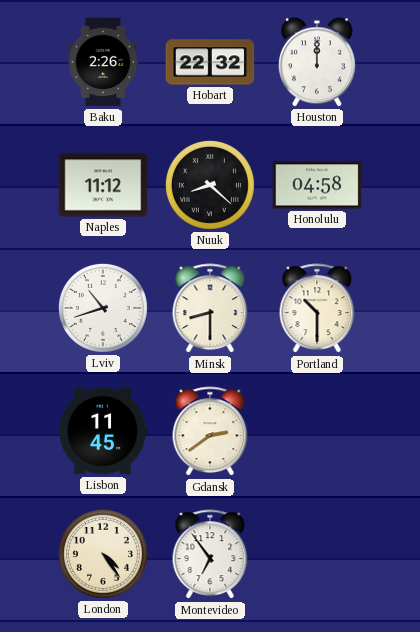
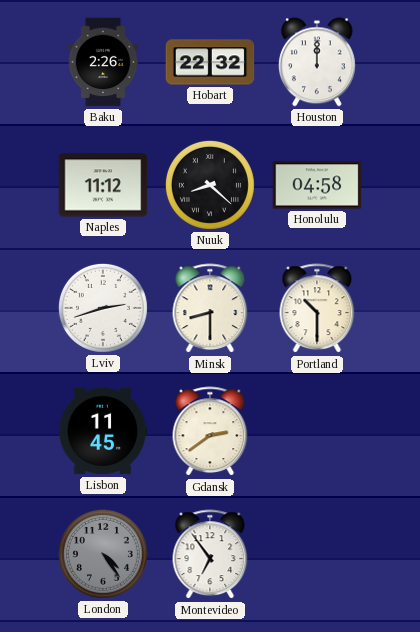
Lviv: 10:42 -> 2:42 (103, 308)
London dial: cream -> grey (103, 554)
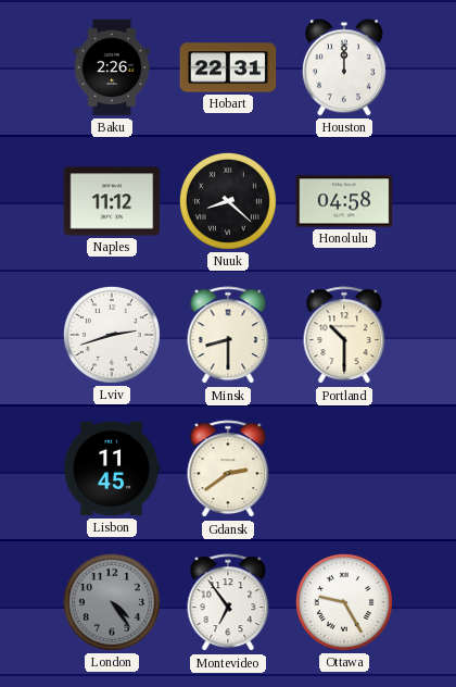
Hobart: 22:32 -> 22:31 (228, 67)
Ottawa: none -> 9:25 (344, 602)
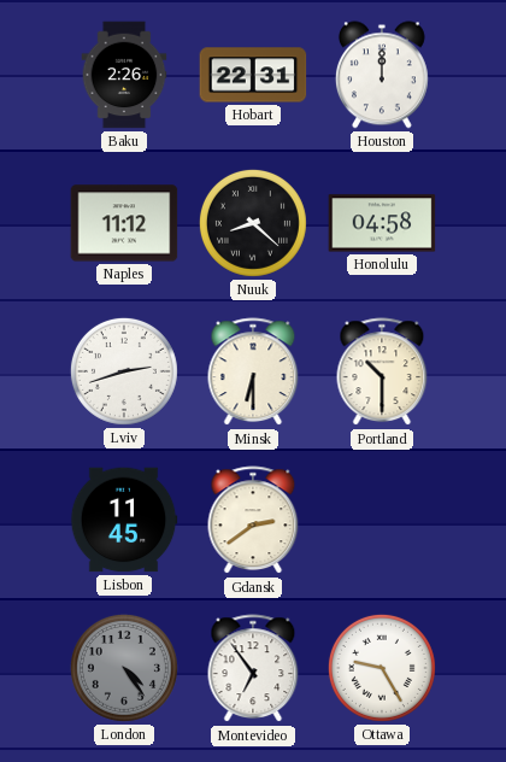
Minsk: 8:30 -> 6:30 (253, 373)
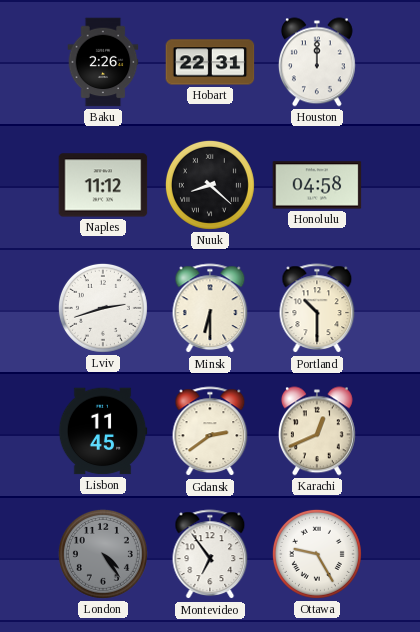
Karachi: none -> 12:41 (317, 431)
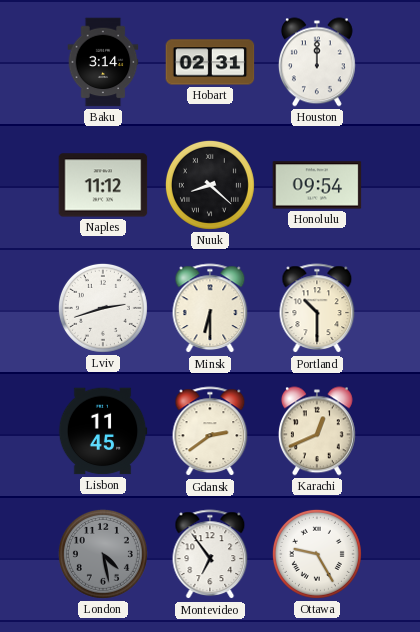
Baku: 2:26 -> 3:14 (103, 62)
Hobart: 22:31 -> 02:31 (210, 62)
Honolulu: 04:58 -> 09:54 (317, 185)
London: 4:24 -> 4:28 (103, 554)
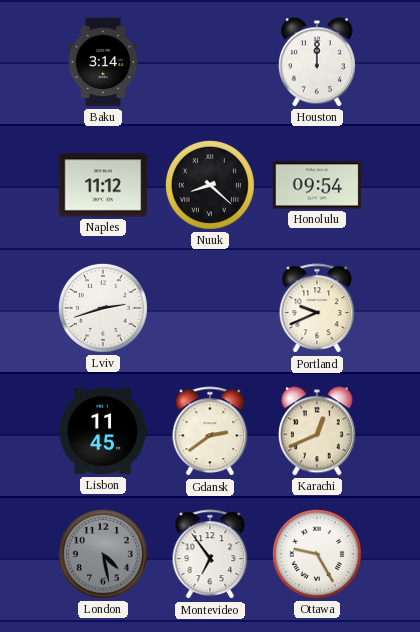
Hobart: 02:31 -> none (210, 62)
Minsk: 6:30 -> none (210, 309)
Portland: 10:30 -> 9:41 (317, 309)
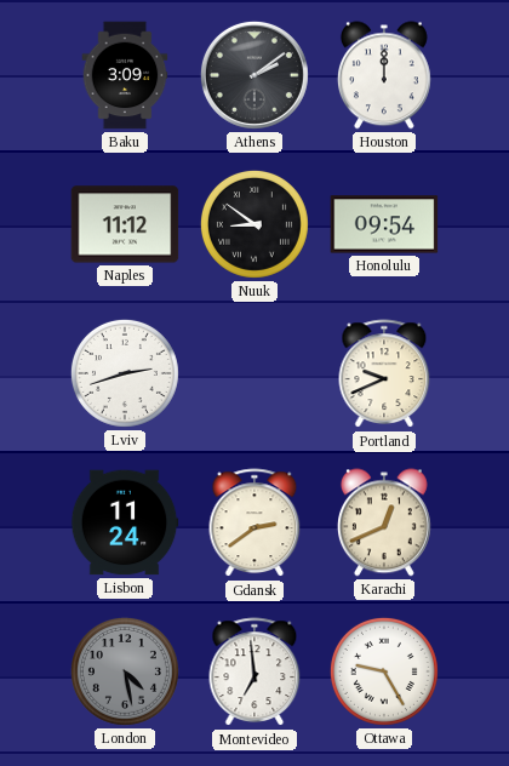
Baku: 3:14 -> 3:09 (125, 75)
Athens: none -> 2:09 (254, 75)
Nuuk: 8:22 -> 8:51 (254, 224)
Lisbon: 11:45 -> 11:24 (125, 522)
Montevideo: 6:54 -> 6:59 (254, 673)
